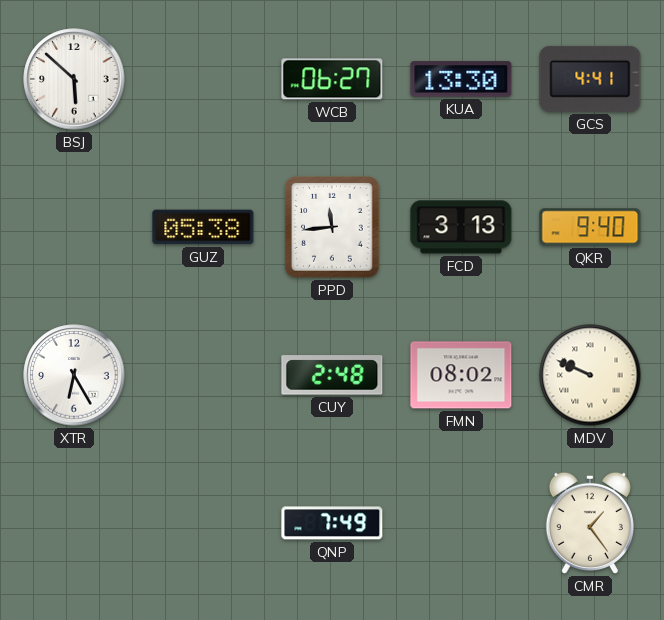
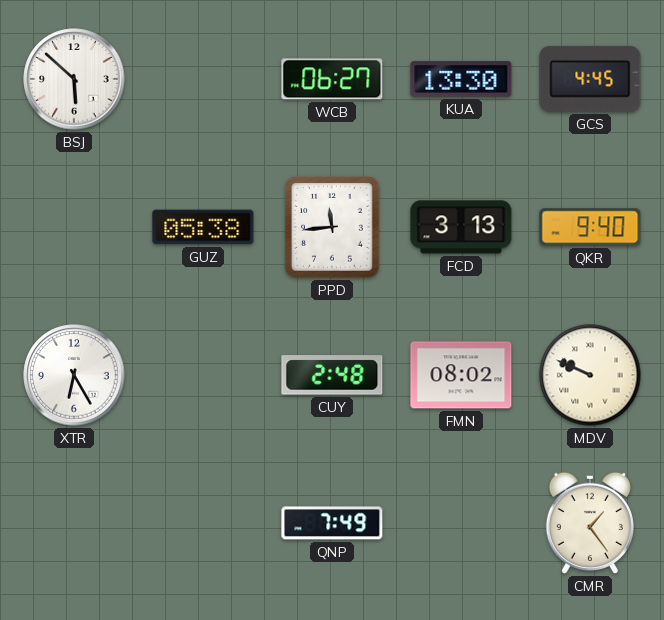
GCS: 4:41 -> 4:45 (590, 79)
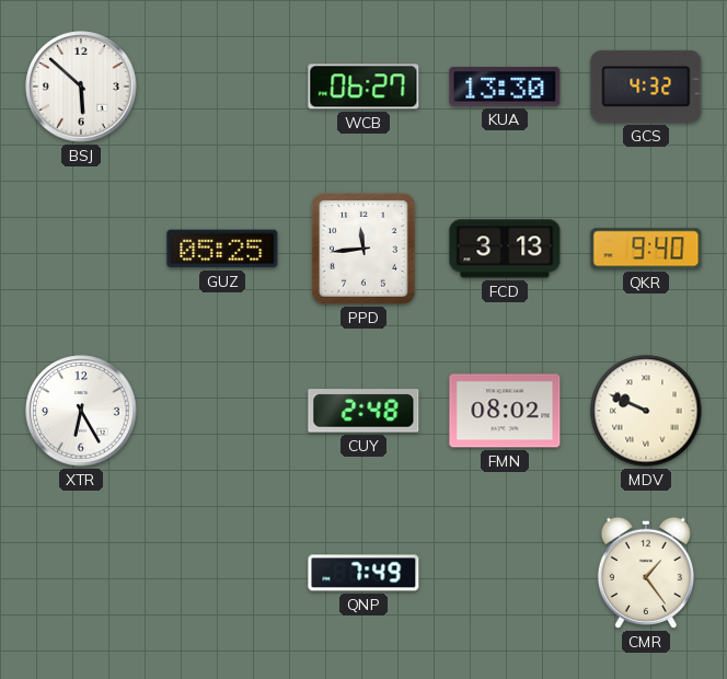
GCS: 4:45 -> 4:32 (646, 87)
GUZ: 05:38 -> 05:25 (222, 249)
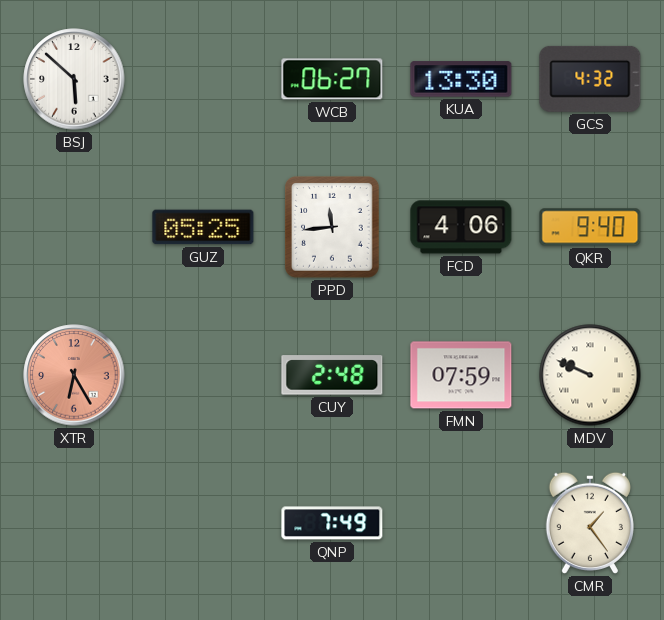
FCD: 3:13 -> 4:06 (461, 227)
XTR dial: white -> salmon (74, 375)
FMN: 08:02 -> 07:59 (461, 375)
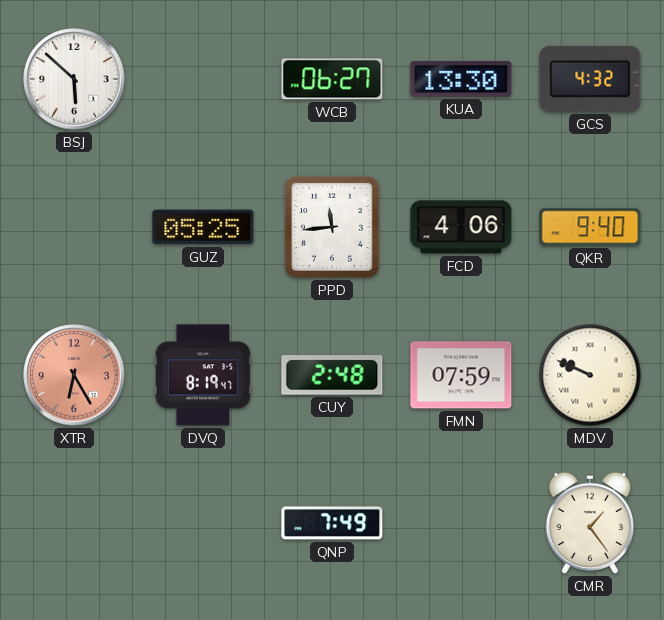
DVQ: none -> 8:19 (203, 375)
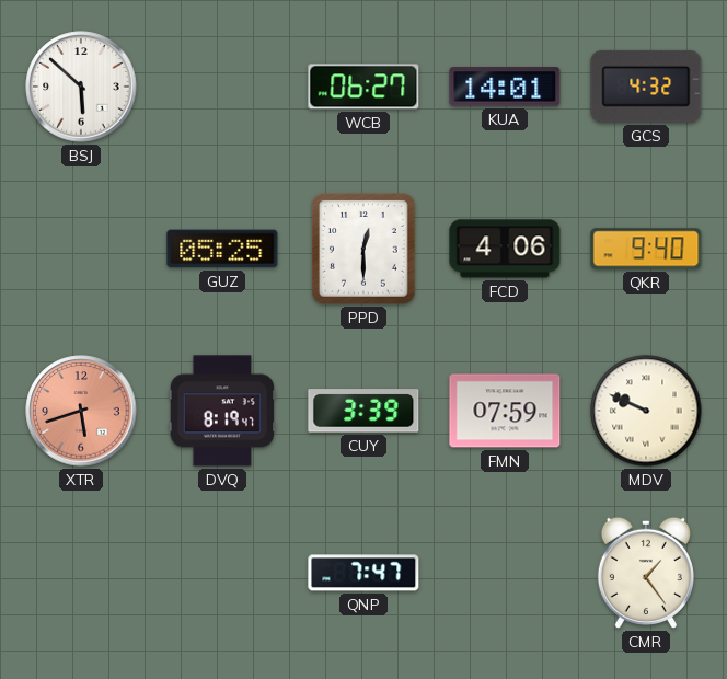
KUA: 13:30 -> 14:01 (505, 87)
PPD: 11:44 -> 12:30 (365, 250)
XTR: 6:25 -> 5:42 (81, 411)
CUY: 2:48 -> 3:39 (363, 411)
QNP: 7:49 -> 7:47 (363, 573)
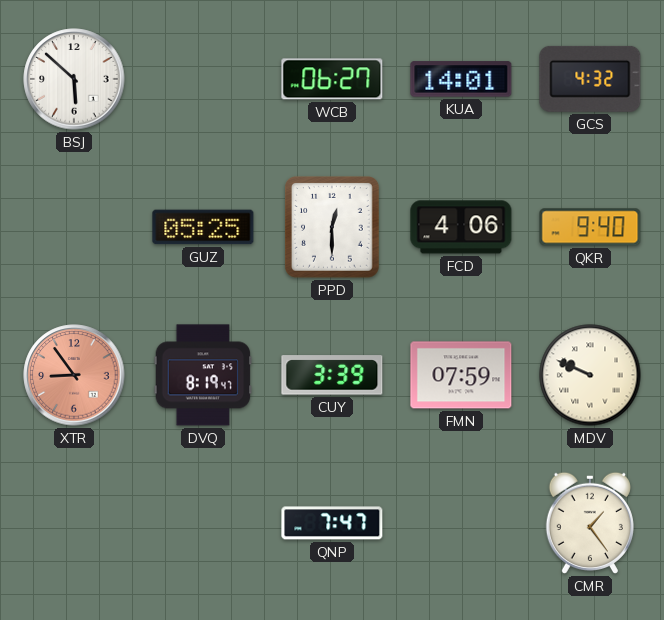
XTR: 5:42 -> 8:54 (74, 375)
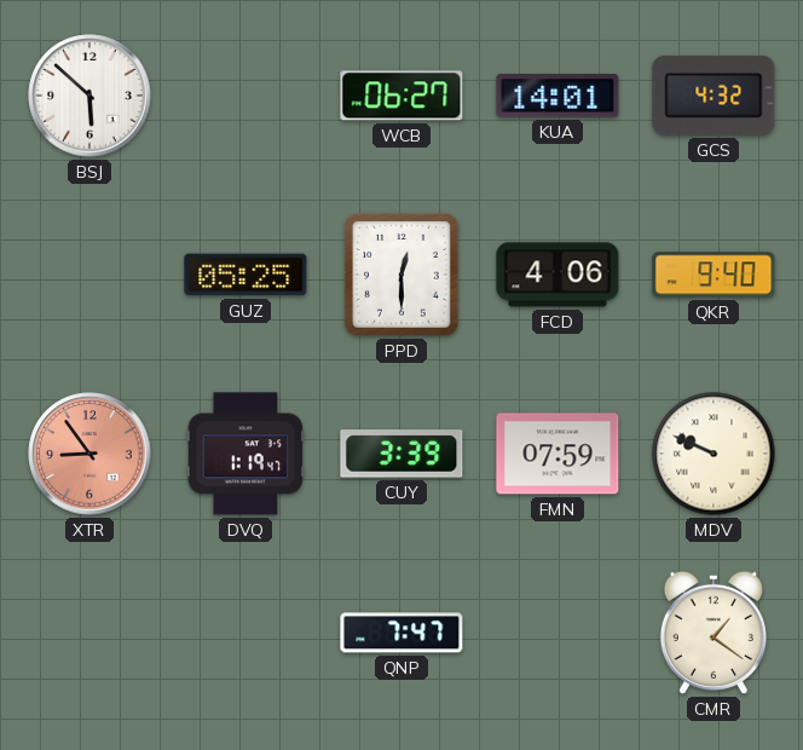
DVQ: 8:19 -> 1:19 (245, 454)
CMR: 1:24 -> 1:21 (714, 633)
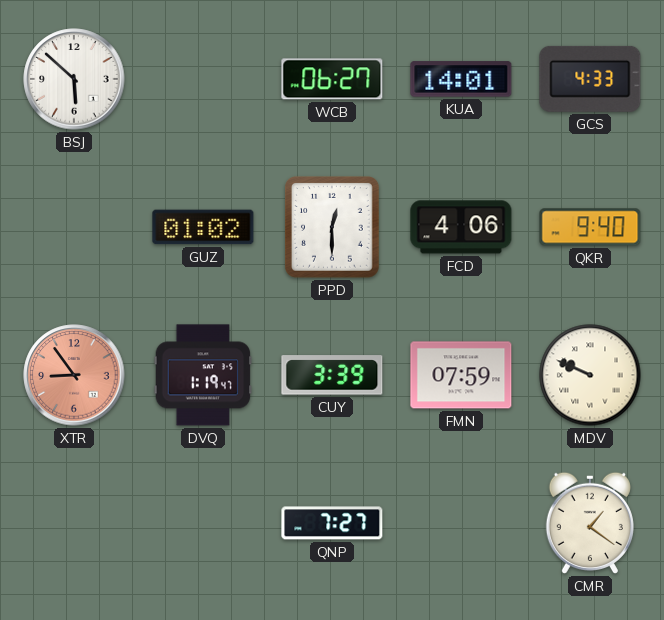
GCS: 4:32 -> 4:33 (590, 79)
GUZ: 05:25 -> 01:02 (203, 227)
QNP: 7:47 -> 7:27 (332, 523)
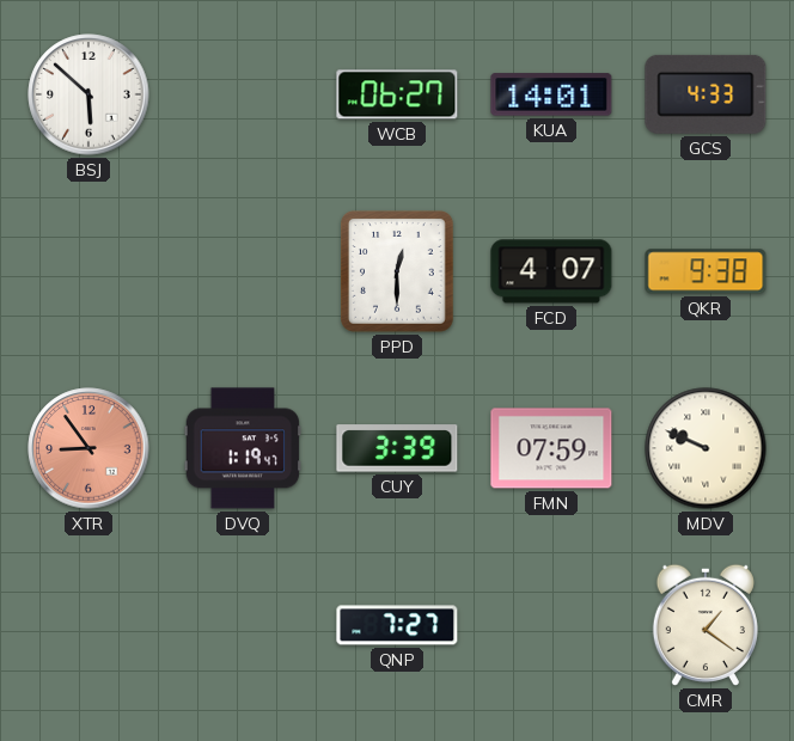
GUZ: 01:02 -> none (203, 227)
FCD: 4:06 -> 4:07 (551, 271)
QKR: 9:40 -> 9:38 (706, 271)
